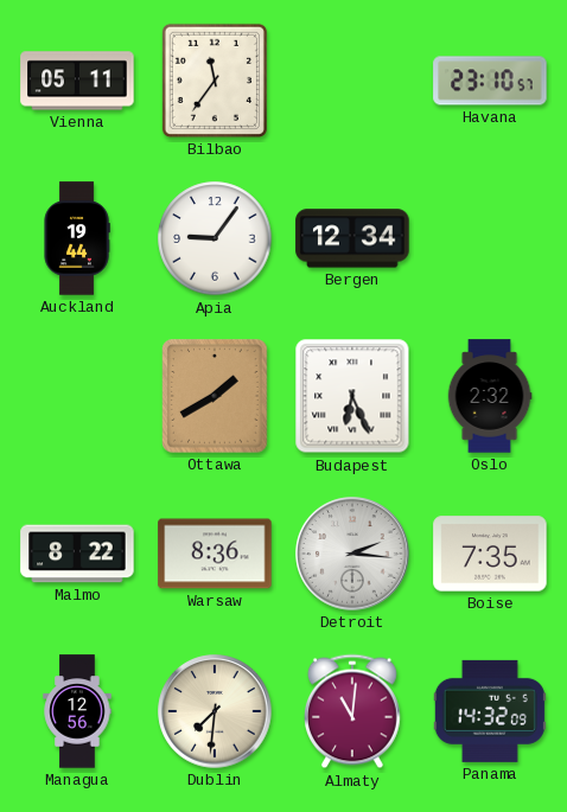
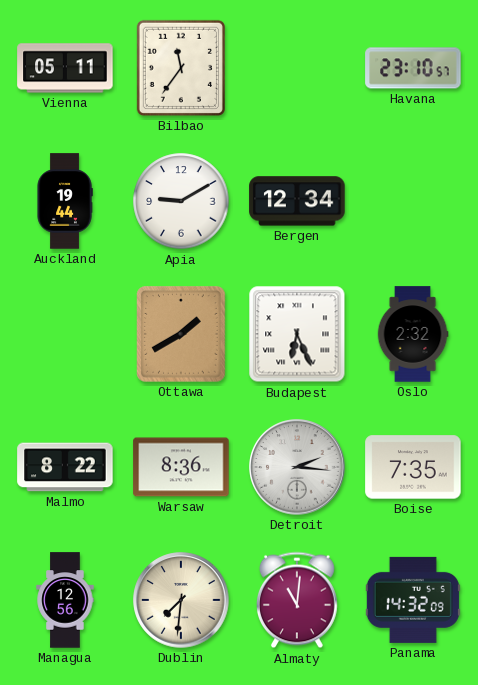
Apia: 9:06 -> 9:10 (181, 201)
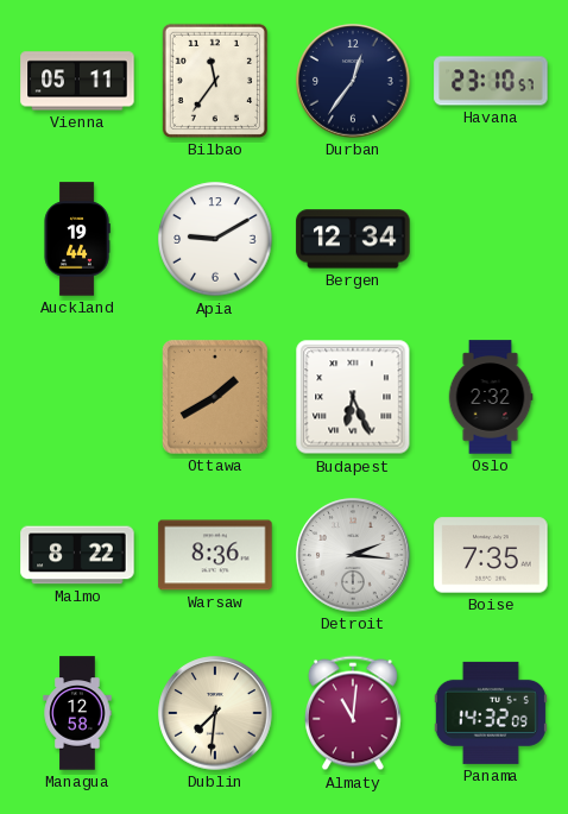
Durban: none -> 12:36 (353, 81)
Managua: 12:56 -> 12:58 (77, 713)
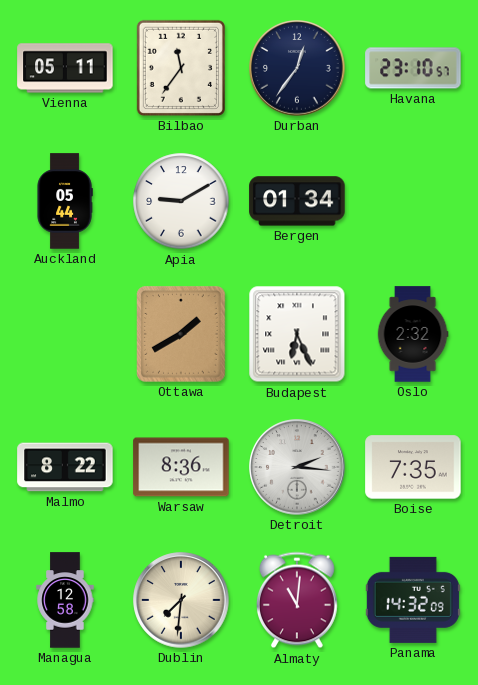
Auckland: 19:44 -> 05:44 (65, 201)
Bergen: 12:34 -> 01:34 (297, 201)
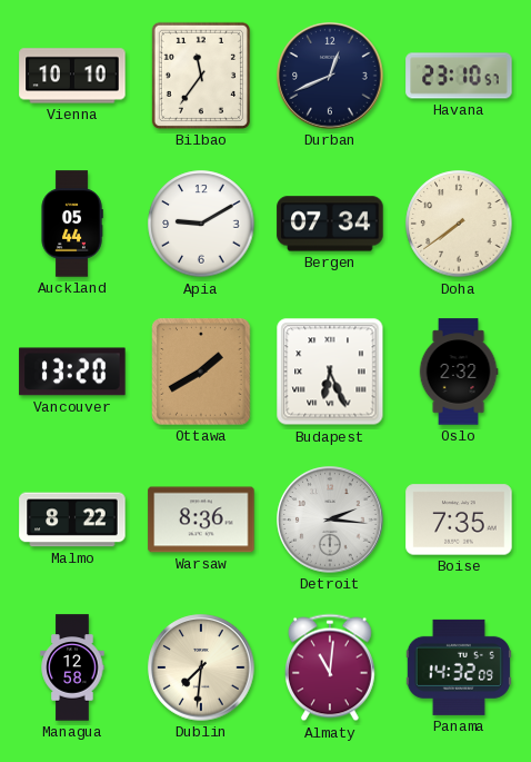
Vienna: 05:11 -> 10:10 (72, 76)
Durban: 12:36 -> 12:41 (330, 76)
Bergen: 01:34 -> 07:34 (330, 224)
Doha: none -> 7:39 (459, 224)
Vancouver: none -> 13:20 (72, 372)
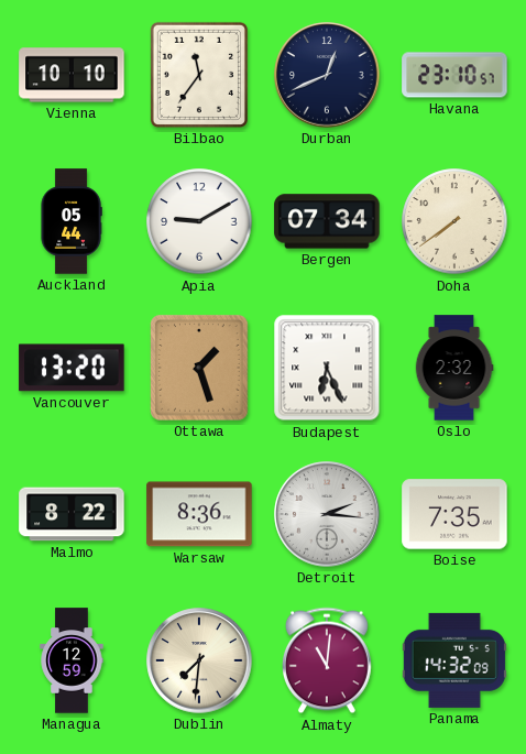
Ottawa: 1:40 -> 1:27 (199, 368)
Managua: 12:58 -> 12:59 (72, 660)
